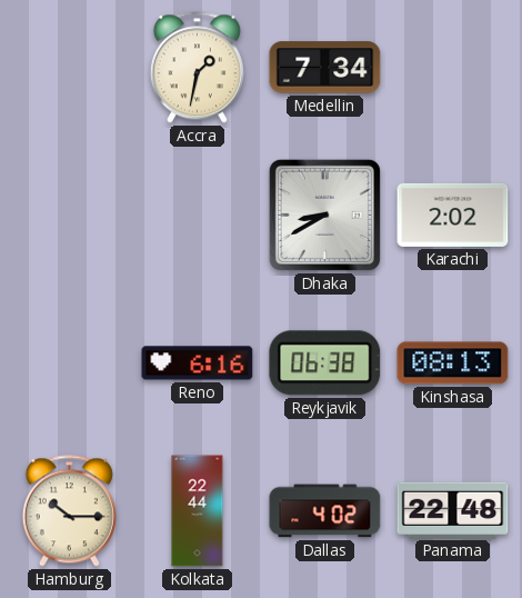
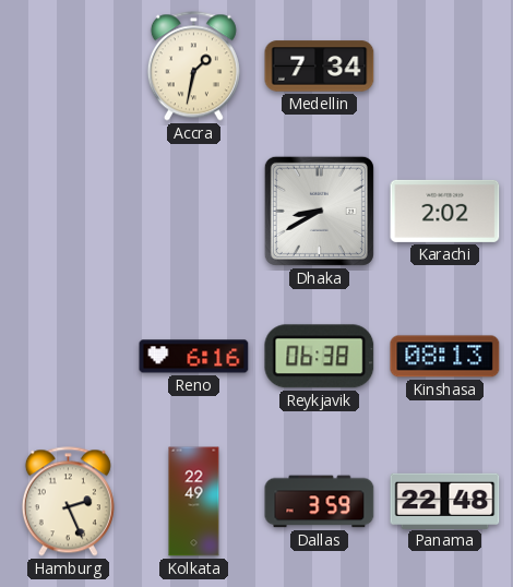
Hamburg: 10:15 -> 2:26 (68, 502)
Kolkata: 22:44 -> 22:49 (194, 502)
Dallas: 4:02 -> 3:59 (320, 502)
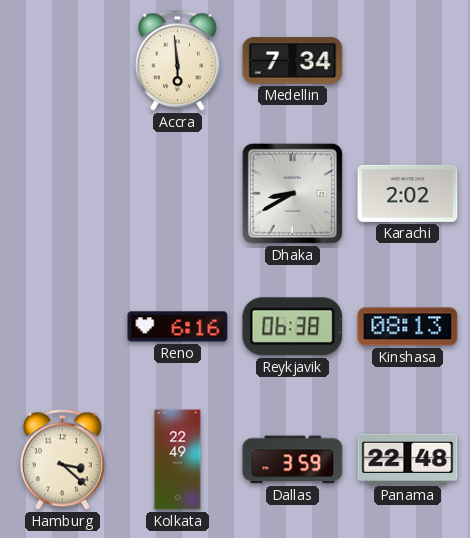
Accra: 1:32 -> 5:59 (177, 61)
Hamburg: 2:26 -> 3:22 (62, 460)
